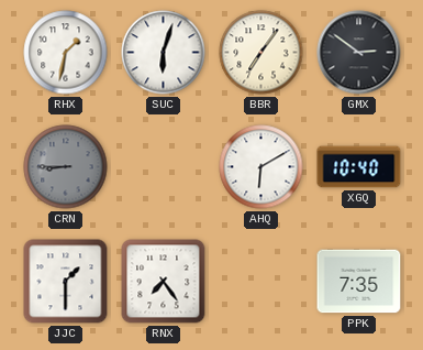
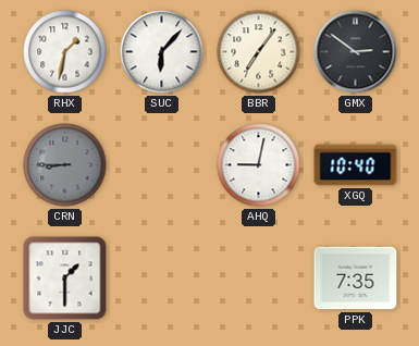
SUC: 6:03 -> 6:07 (162, 52)
AHQ: 6:10 -> 9:02 (259, 165)
RNX: 7:24 -> none (164, 282)
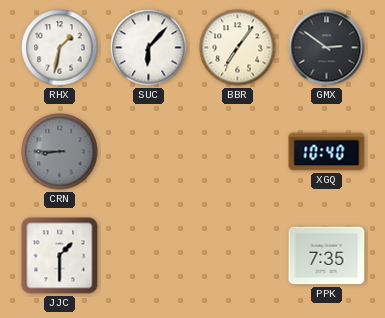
AHQ: 9:02 -> none (259, 165)
